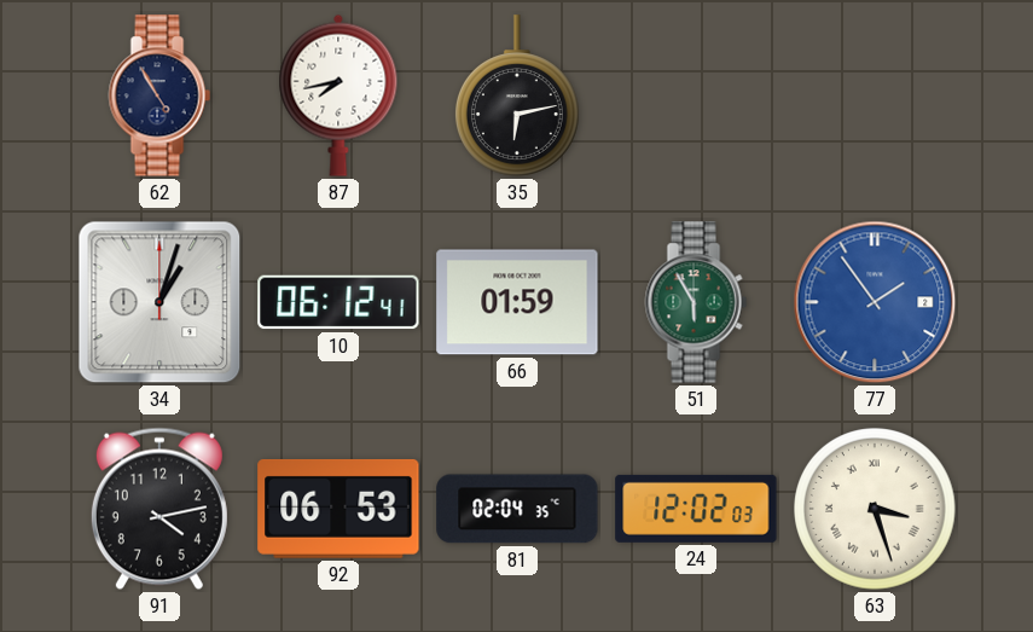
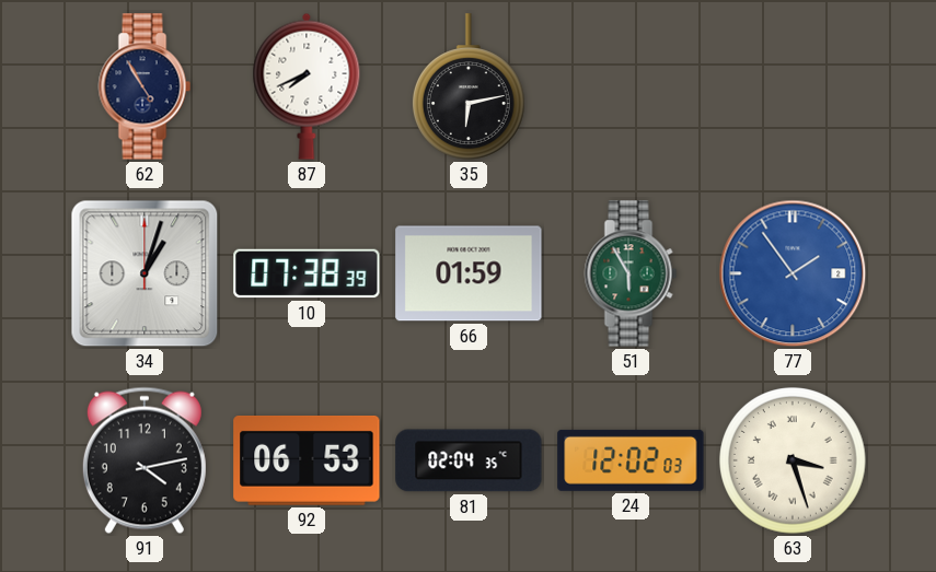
87: 7:43 -> 7:41 (307, 86)
10: 06:12 -> 07:38 (307, 273)
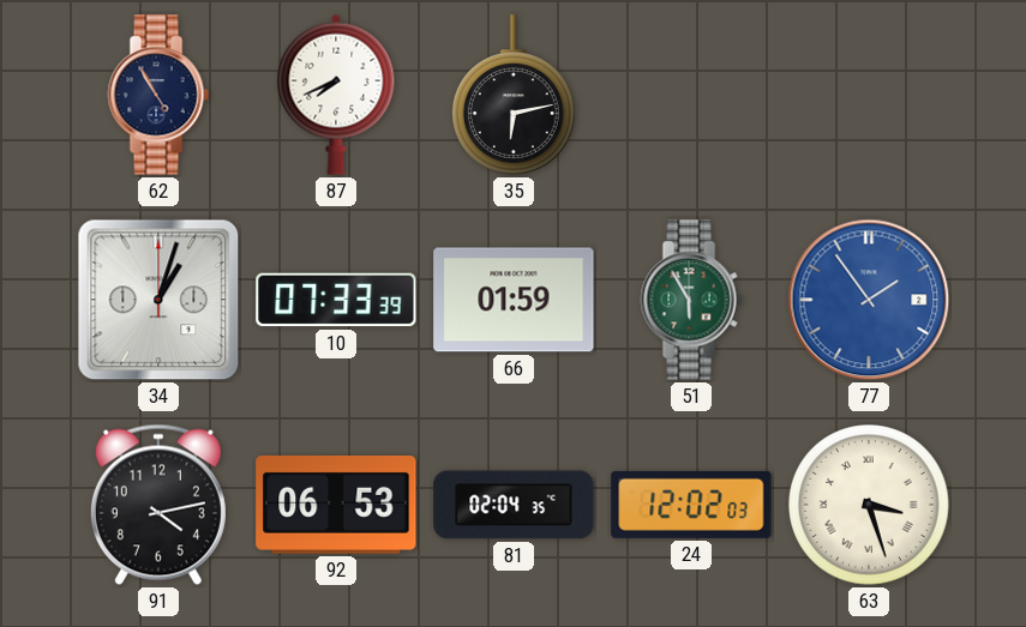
10: 07:38 -> 07:33 (336, 300)
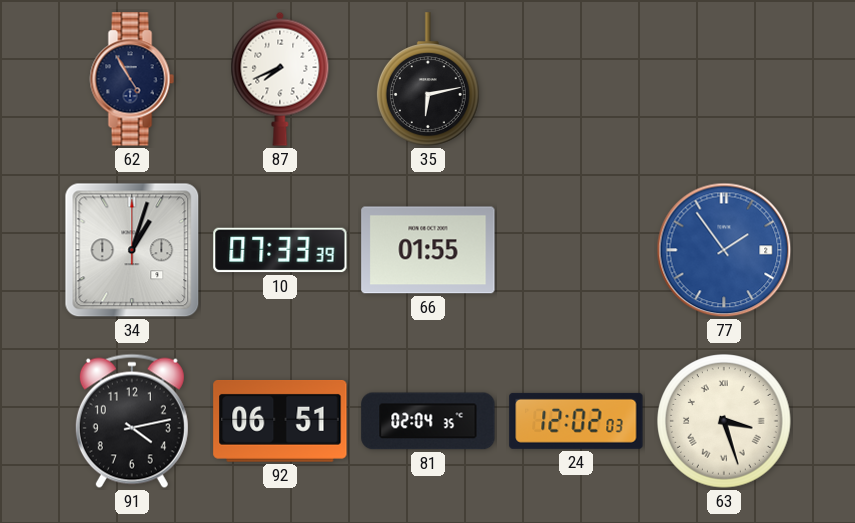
66: 01:59 -> 01:55 (428, 250)
51: 5:55 -> none (691, 300)
92: 06:53 -> 06:51 (280, 421)
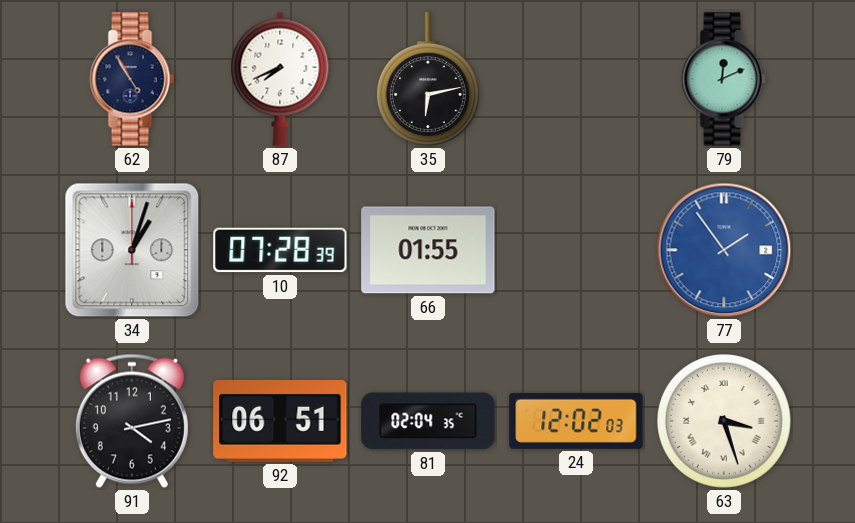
79: none -> 12:11 (724, 79)
10: 07:33 -> 07:28 (280, 250)
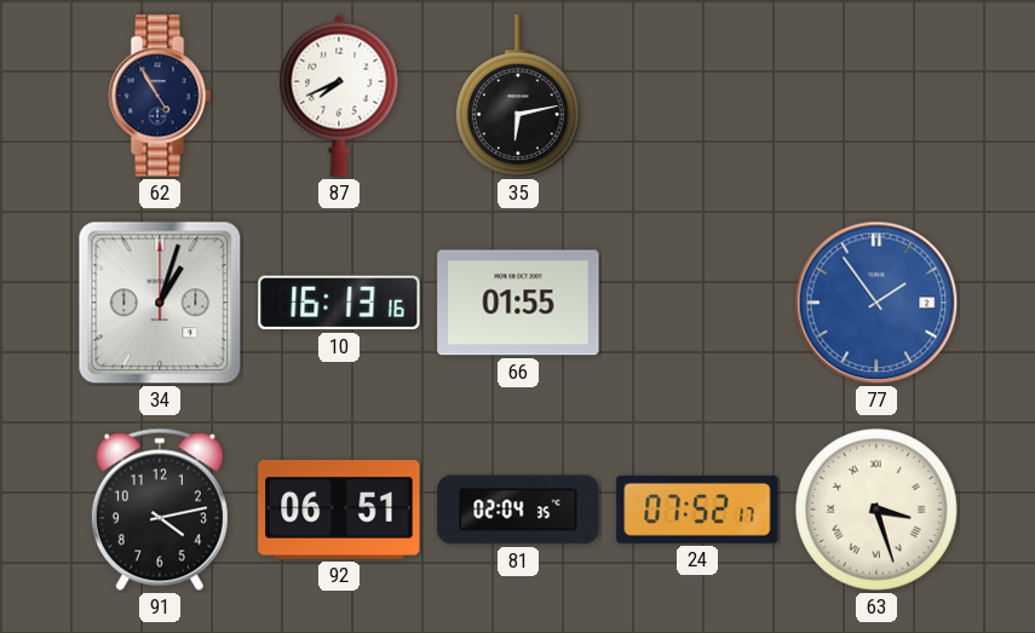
79: 12:11 -> none (724, 79)
10: 07:28 -> 16:13 (339, 303)
24: 12:02 -> 07:52 (697, 510)
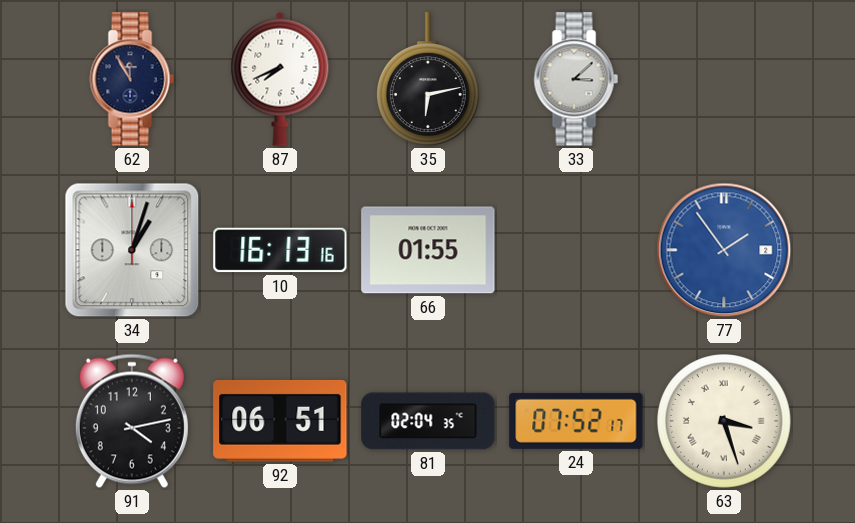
62: 4:55 -> 11:55 (132, 79)
33: none -> 3:08 (576, 79)
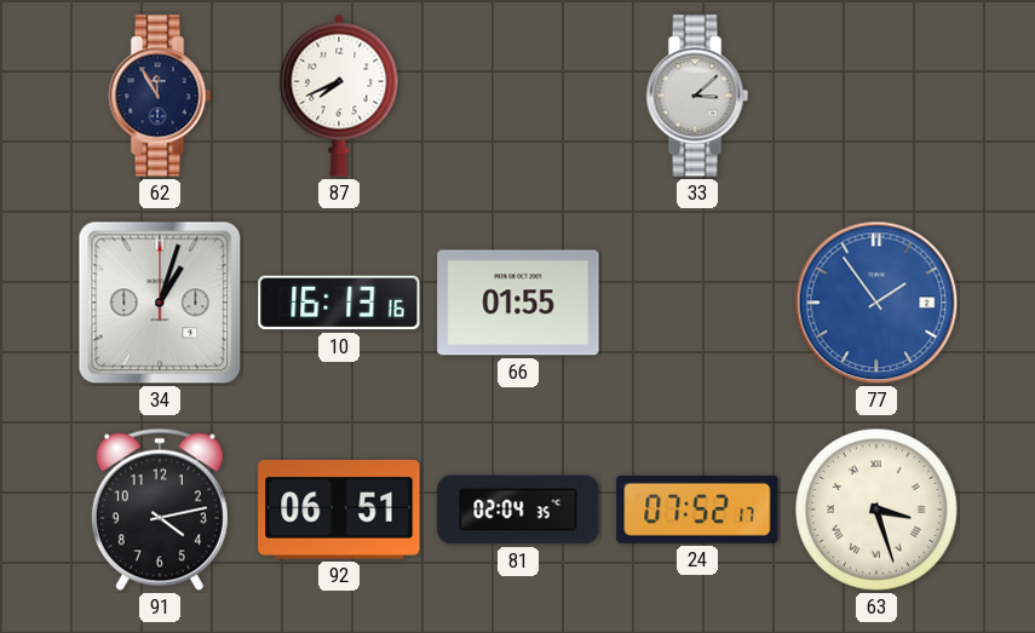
35: 6:13 -> none (428, 79)
